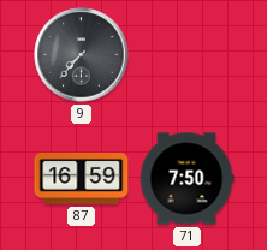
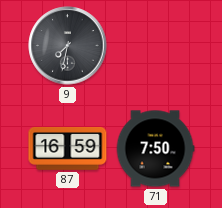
9: 7:37 -> 7:32 (68, 46)
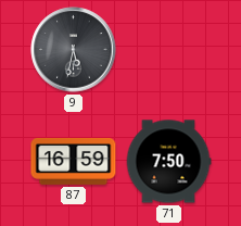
9: 7:32 -> 5:32 (74, 50)
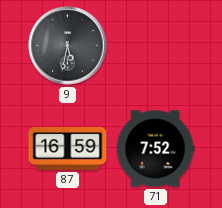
71: 7:50 -> 7:52 (155, 149)
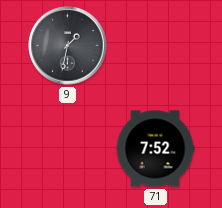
9: 5:32 -> 1:32 (68, 46)
87: 16:59 -> none (68, 148)
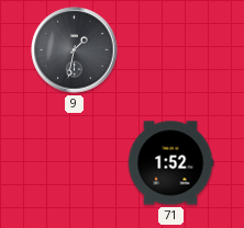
71: 7:52 -> 1:52 (170, 163)
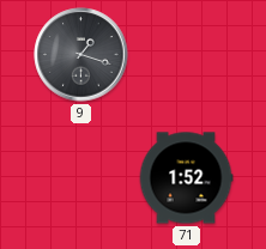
9: 1:32 -> 1:18 (81, 55)
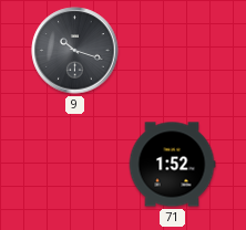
9: 1:18 -> 10:18 (75, 51)
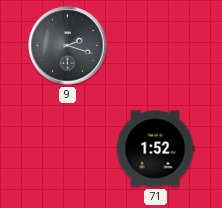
9: 10:18 -> 2:18 (68, 46)
